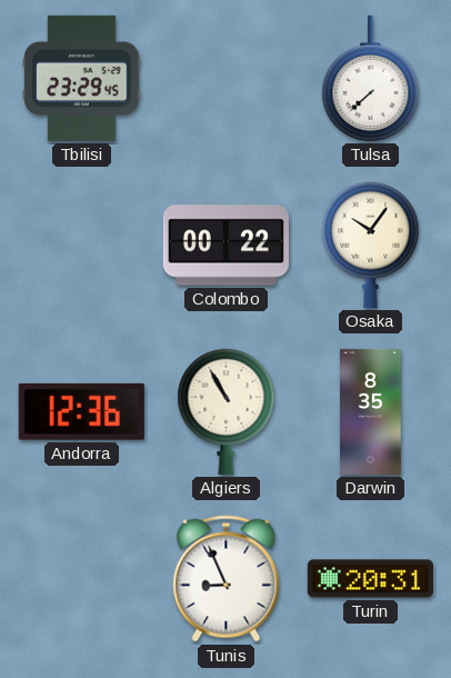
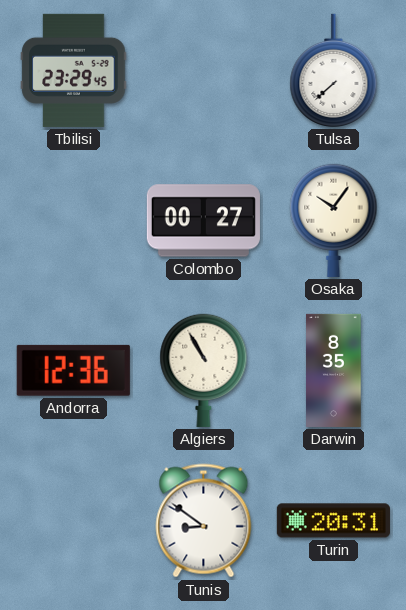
Colombo: 00:22 -> 00:27 (203, 221)
Tunis: 8:56 -> 8:51 (204, 521)
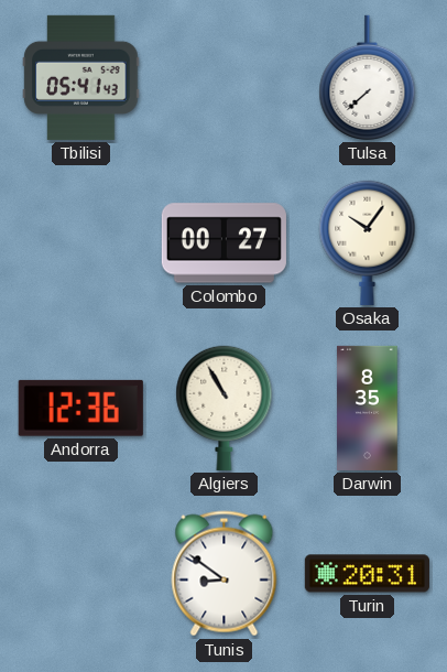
Tbilisi: 23:29 -> 05:41 (81, 77)
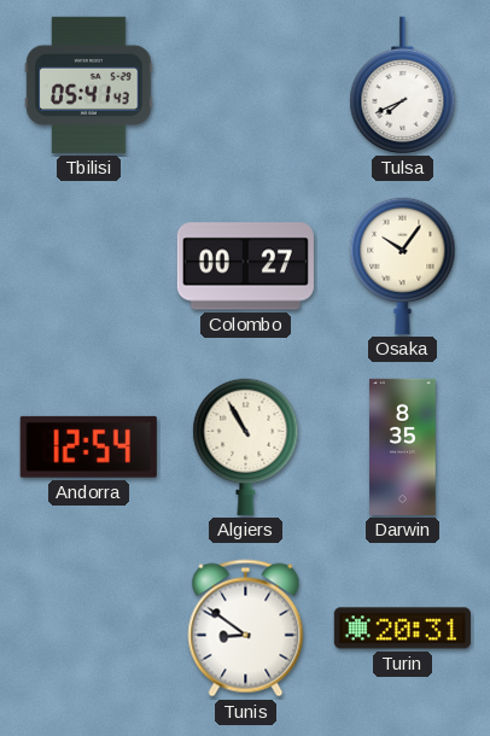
Tulsa: 7:38 -> 7:41 (403, 84)
Andorra: 12:36 -> 12:54 (88, 446)
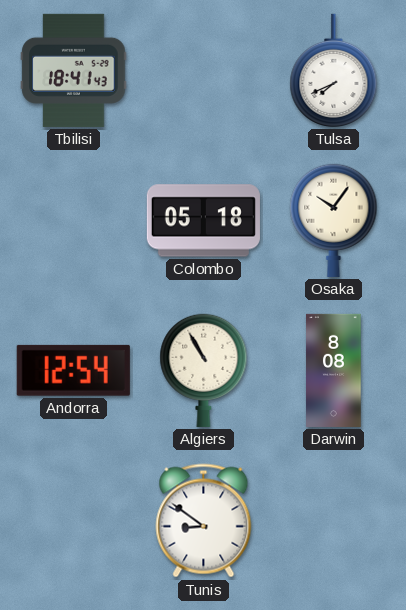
Tbilisi: 05:41 -> 18:41 (74, 70)
Colombo: 00:27 -> 05:18 (203, 221)
Darwin: 8:35 -> 8:08 (334, 370)
Turin: 20:31 -> none (402, 629)
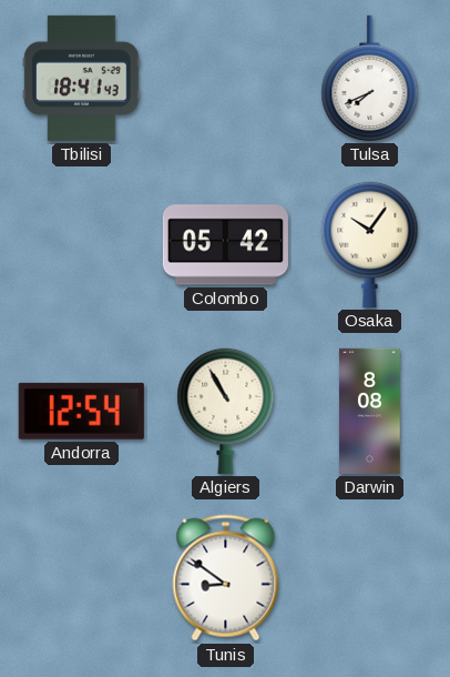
Colombo: 05:18 -> 05:42 (225, 245)
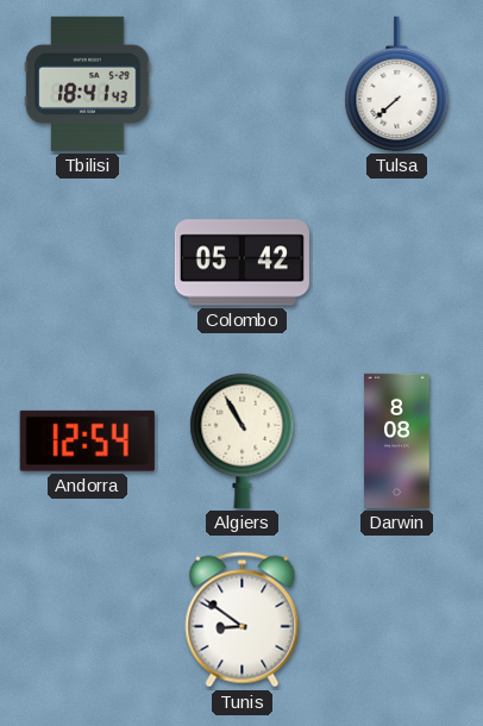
Tulsa: 7:41 -> 7:38 (397, 83)
Osaka: 10:06 -> none (370, 244)
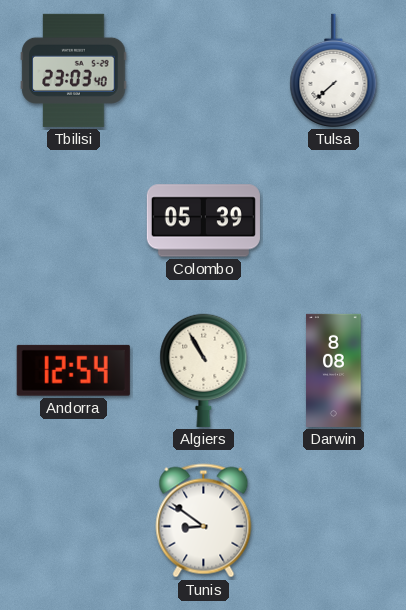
Tbilisi: 18:41 -> 23:03 (74, 70)
Colombo: 05:42 -> 05:39 (203, 221)
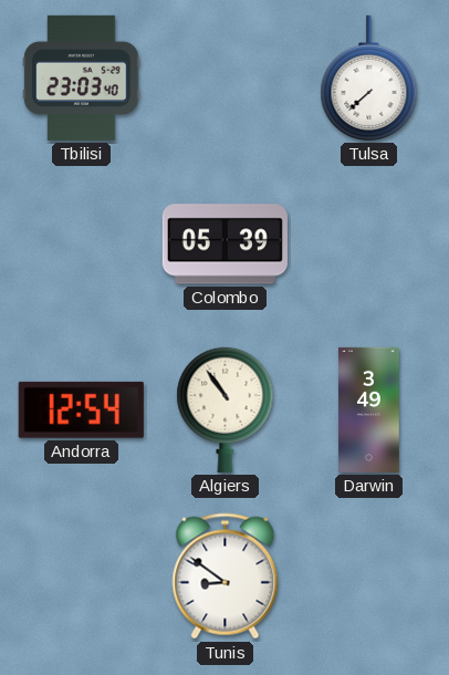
Algiers: 10:55 -> 10:54 (226, 409)
Darwin: 8:08 -> 3:49 (369, 409)
